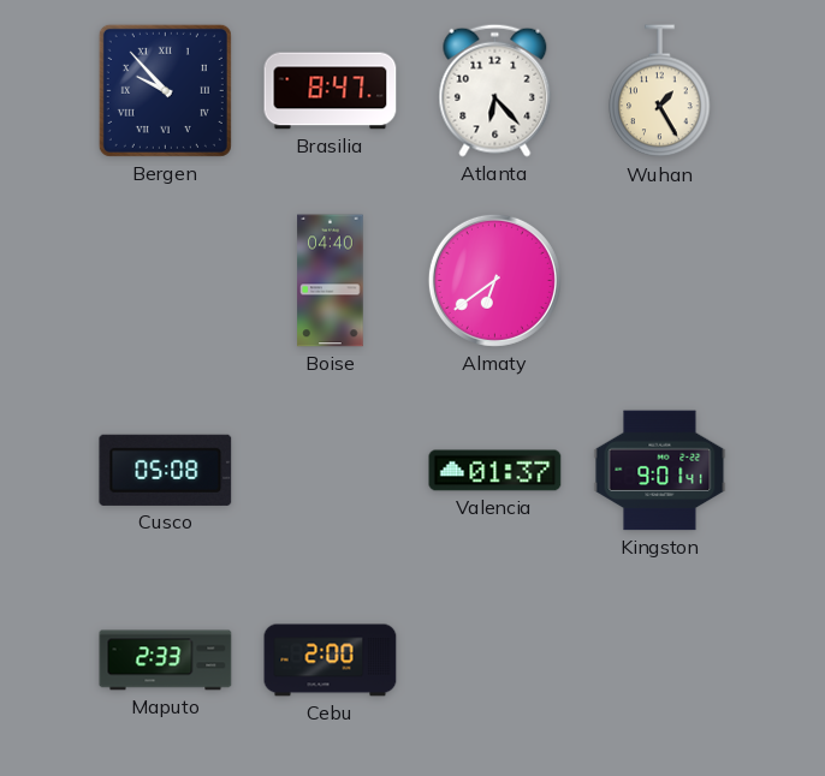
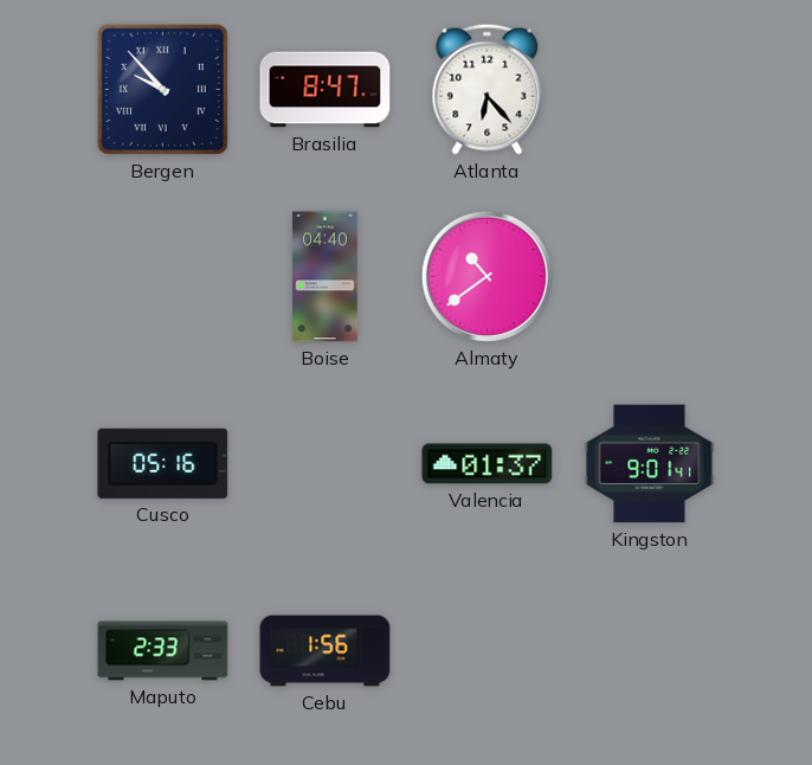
Wuhan: 1:25 -> none (660, 91)
Almaty: 6:39 -> 10:39 (486, 276)
Cusco: 05:08 -> 05:16 (163, 463)
Cebu: 2:00 -> 1:56 (326, 651)
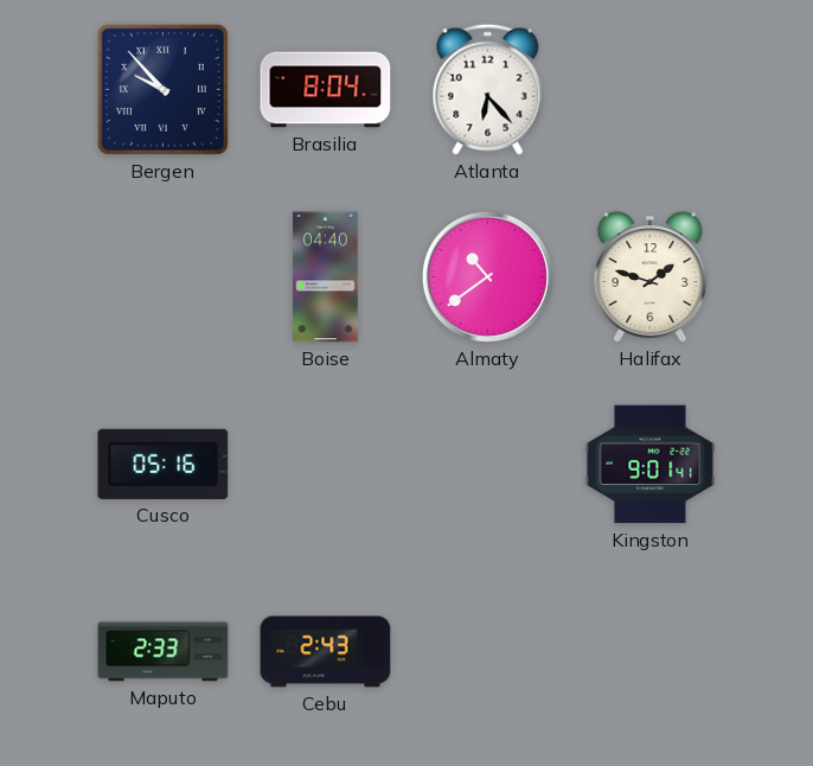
Brasilia: 8:47 -> 8:04 (326, 90)
Halifax: none -> 1:48 (651, 277)
Valencia: 01:37 -> none (488, 464)
Cebu: 1:56 -> 2:43 (326, 652)
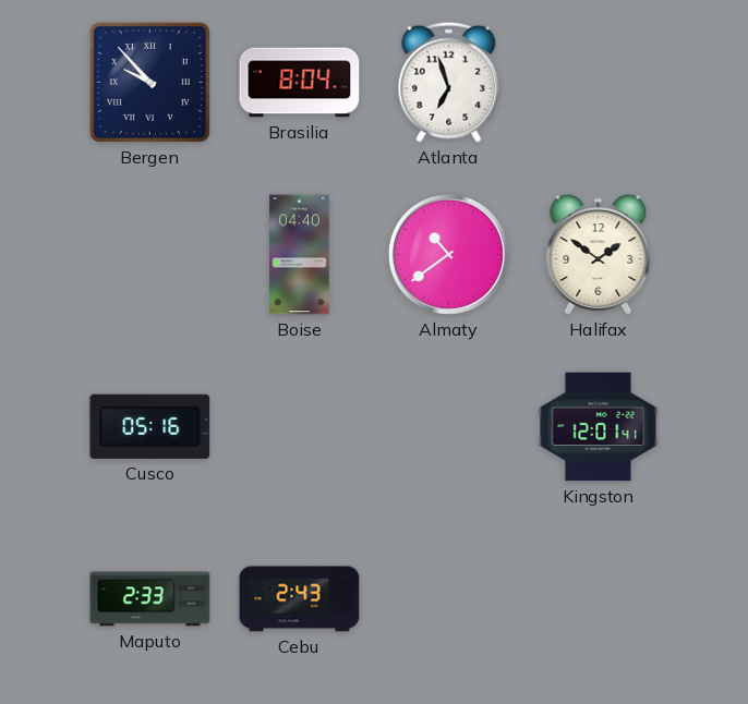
Atlanta: 6:23 -> 6:57 (449, 82)
Halifax: 1:48 -> 1:51 (599, 255)
Kingston: 9:01 -> 12:01 (599, 427)
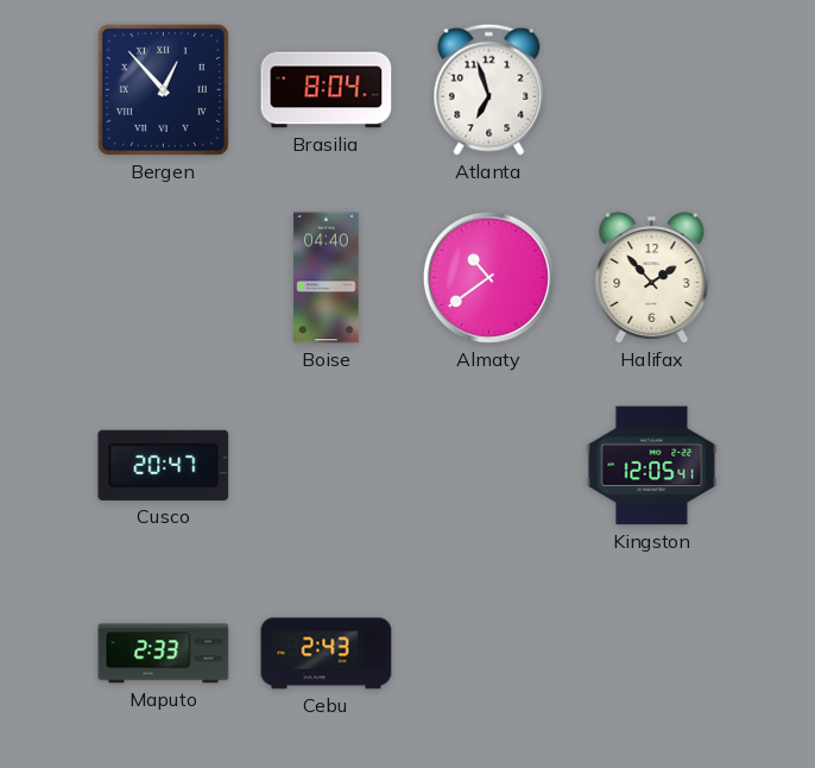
Bergen: 9:53 -> 12:53 (163, 89)
Halifax: 1:51 -> 1:53 (652, 278)
Cusco: 05:16 -> 20:47 (164, 465)
Kingston: 12:01 -> 12:05 (652, 466)
